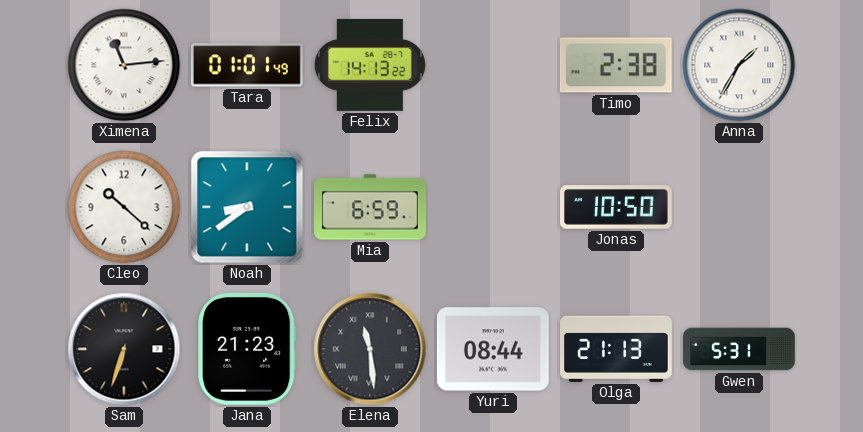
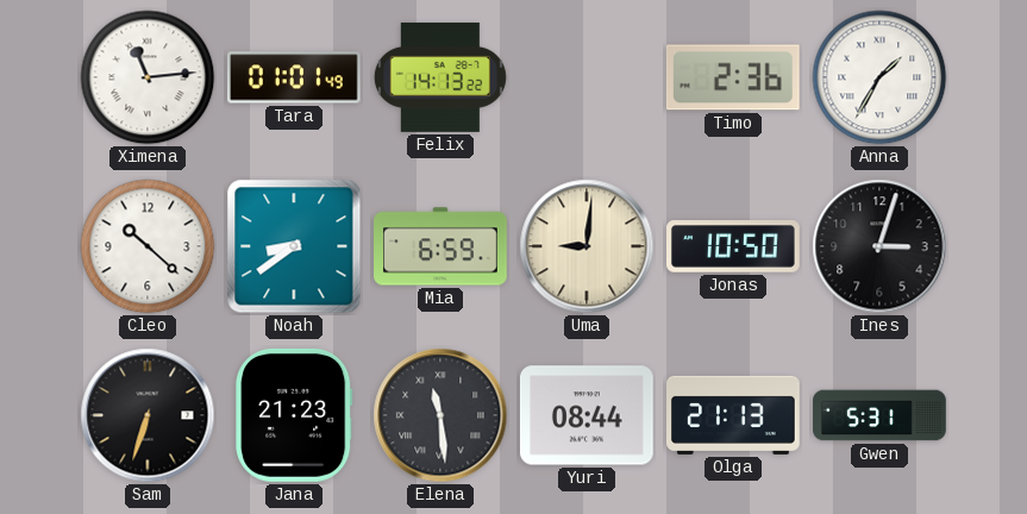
Timo: 2:38 -> 2:36 (733, 77)
Uma: none -> 9:01 (587, 246)
Ines: none -> 3:03 (879, 246)
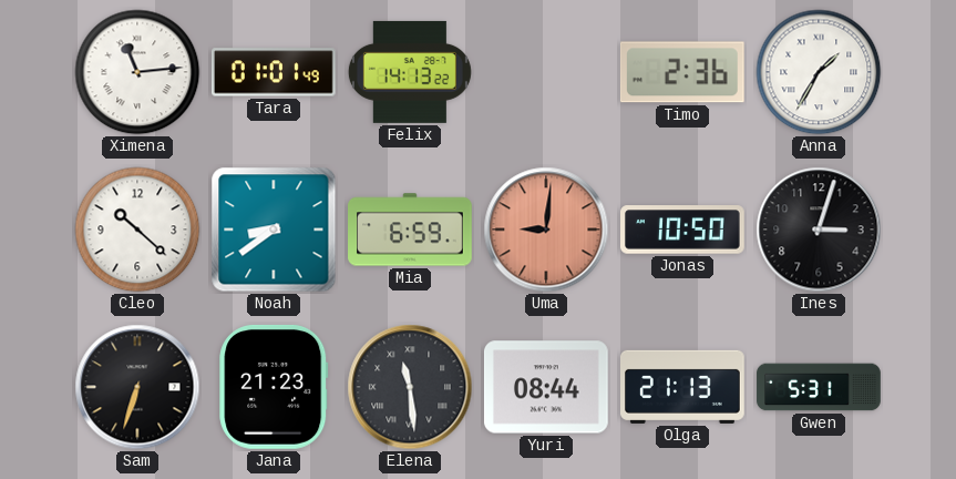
Uma dial: cream -> salmon (546, 230)
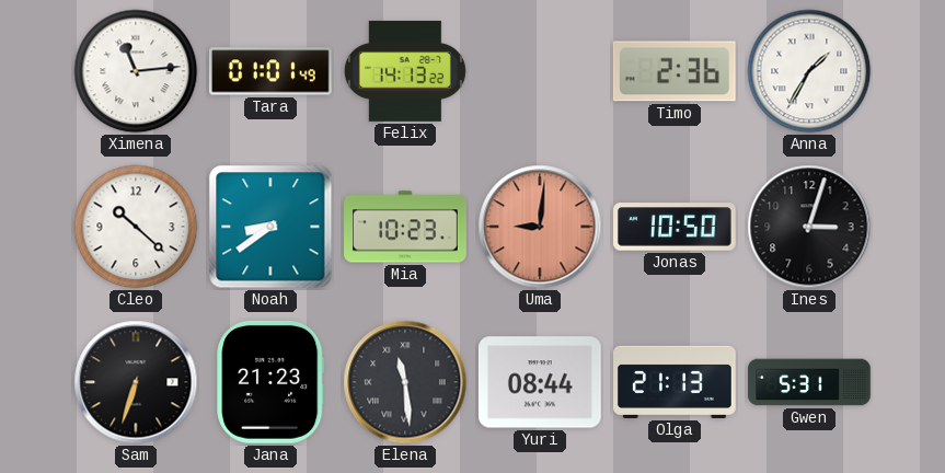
Mia: 6:59 -> 10:23 (405, 227)
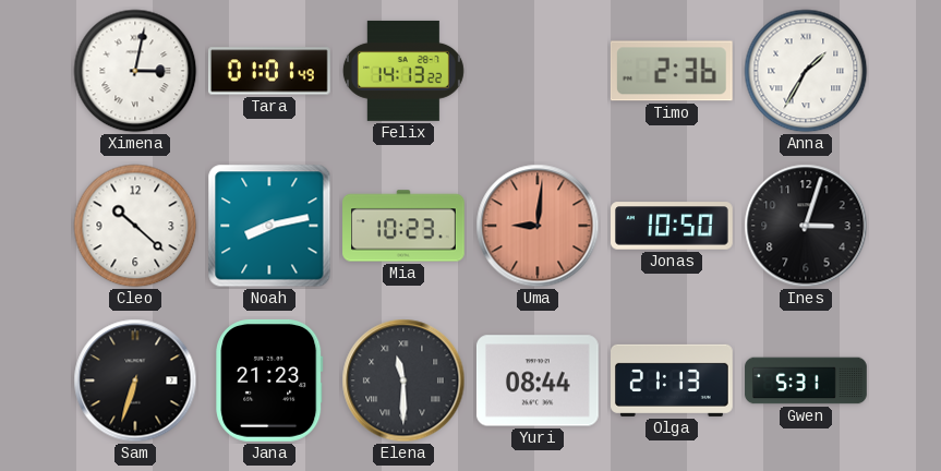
Ximena: 11:14 -> 3:02 (135, 71)
Noah: 8:39 -> 8:13 (269, 226)
Elena: 11:29 -> 11:30 (403, 381)
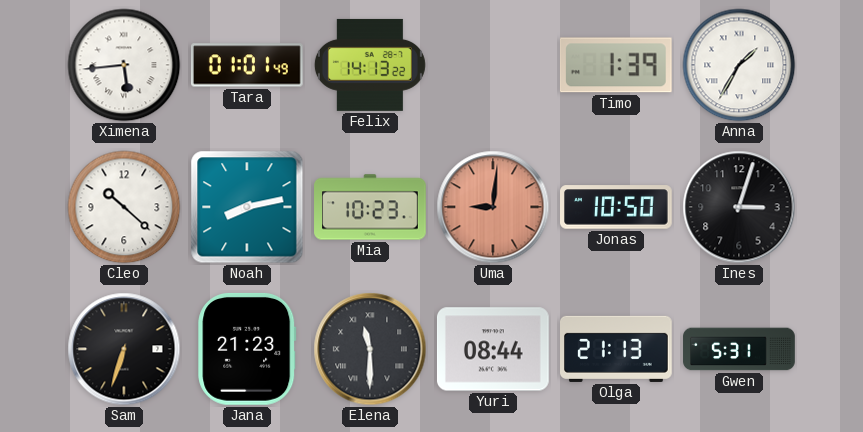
Ximena: 3:02 -> 5:44 (124, 65)
Timo: 2:36 -> 1:39 (616, 65)
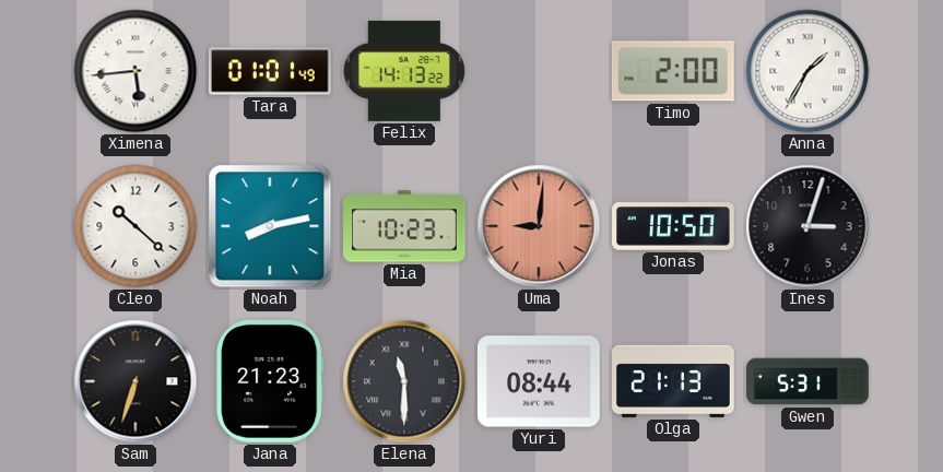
Timo: 1:39 -> 2:00 (673, 71)
